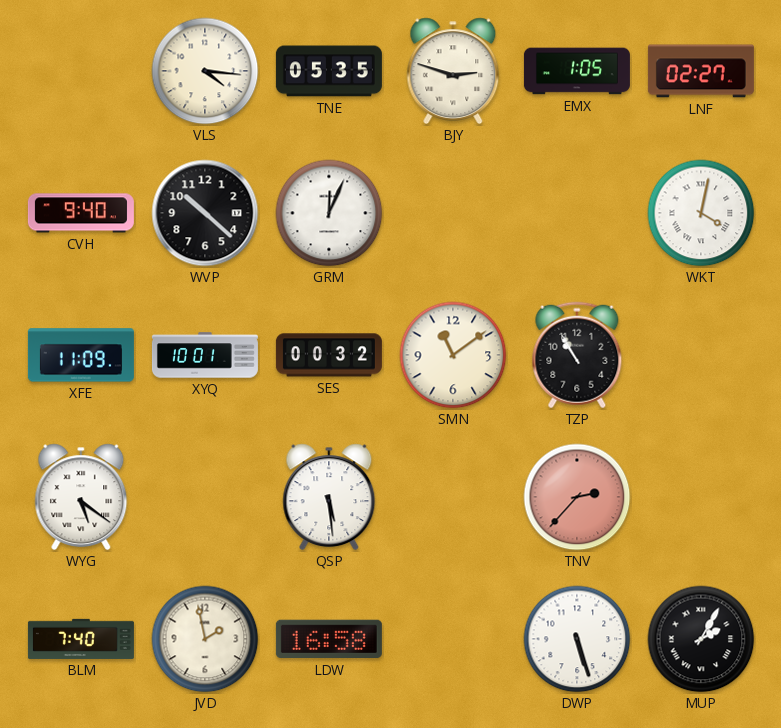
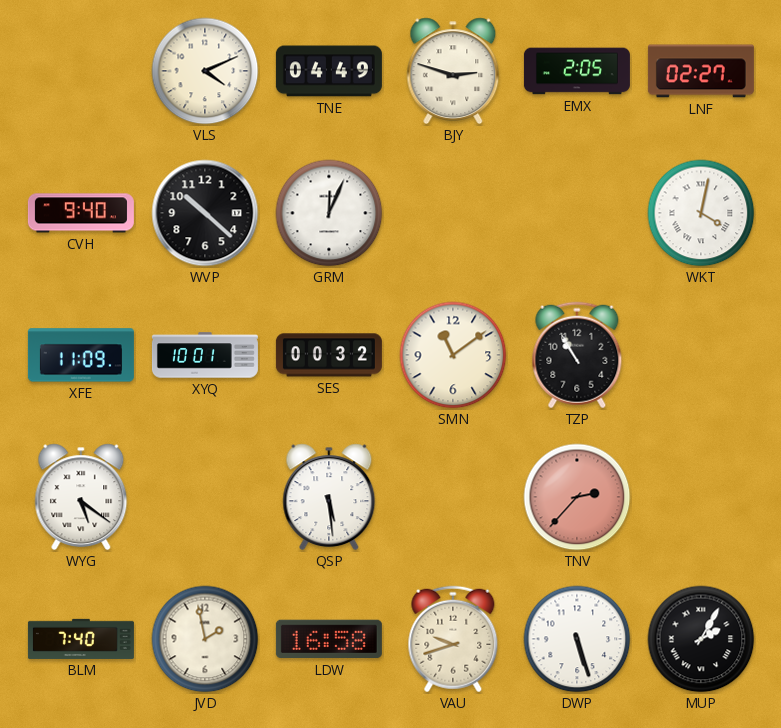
VLS: 4:16 -> 4:11 (205, 71)
TNE: 05:35 -> 04:49 (329, 71)
EMX: 1:05 -> 2:05 (577, 71)
VAU: none -> 9:42 (453, 639)
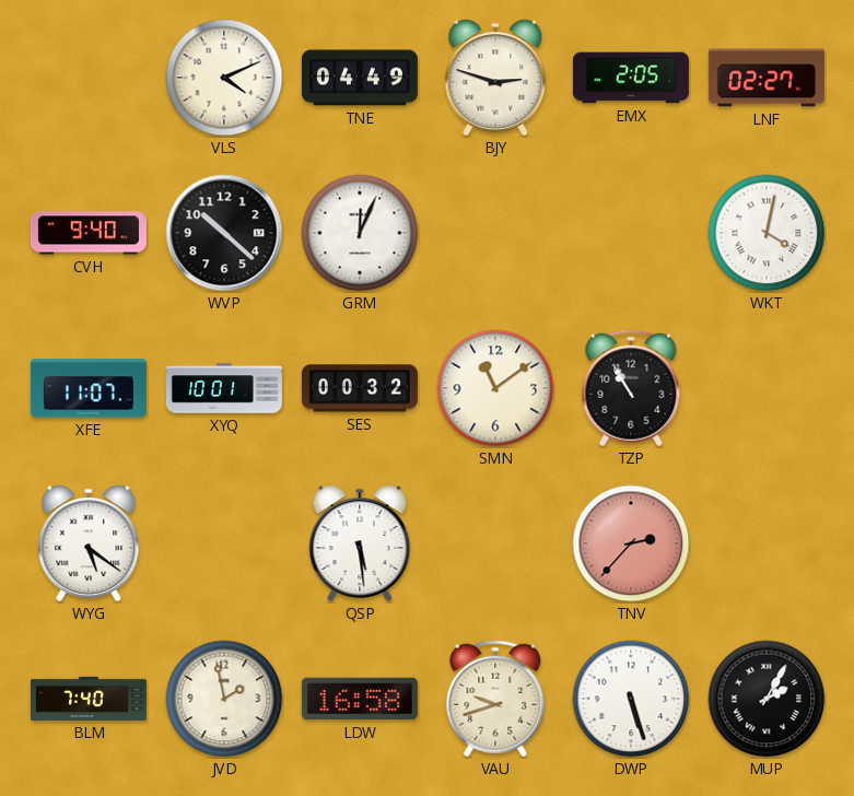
XFE: 11:09 -> 11:07 (89, 388)
